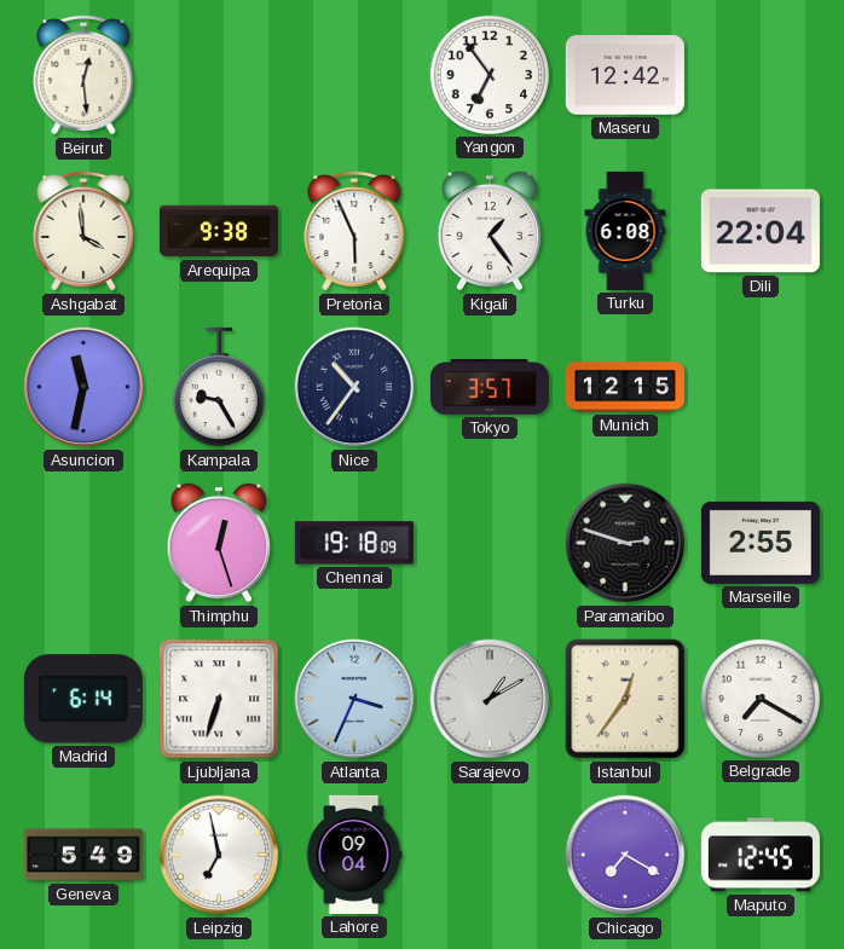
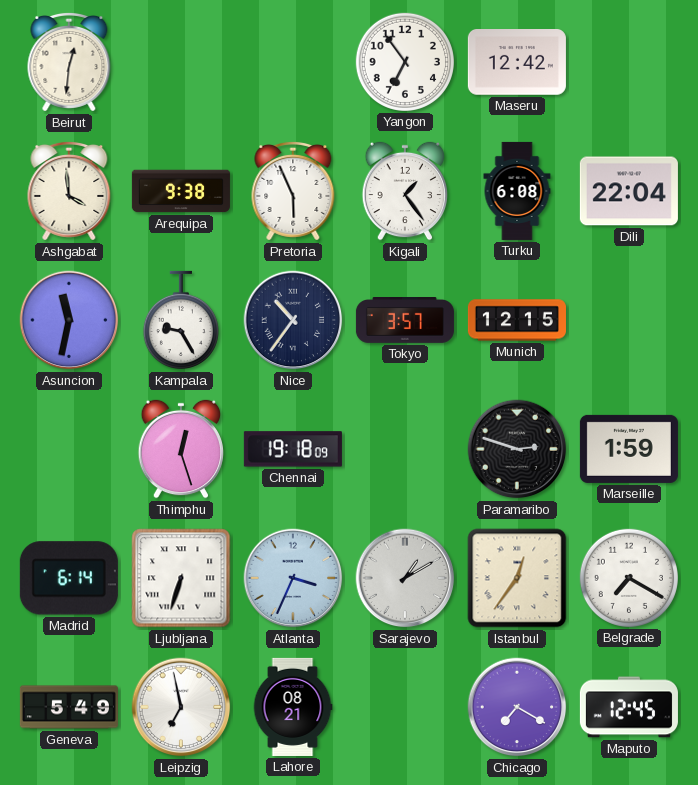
Beirut: 12:29 -> 12:31 (69, 62)
Marseille: 2:55 -> 1:59 (629, 449)
Lahore: 09:04 -> 08:21 (293, 707)
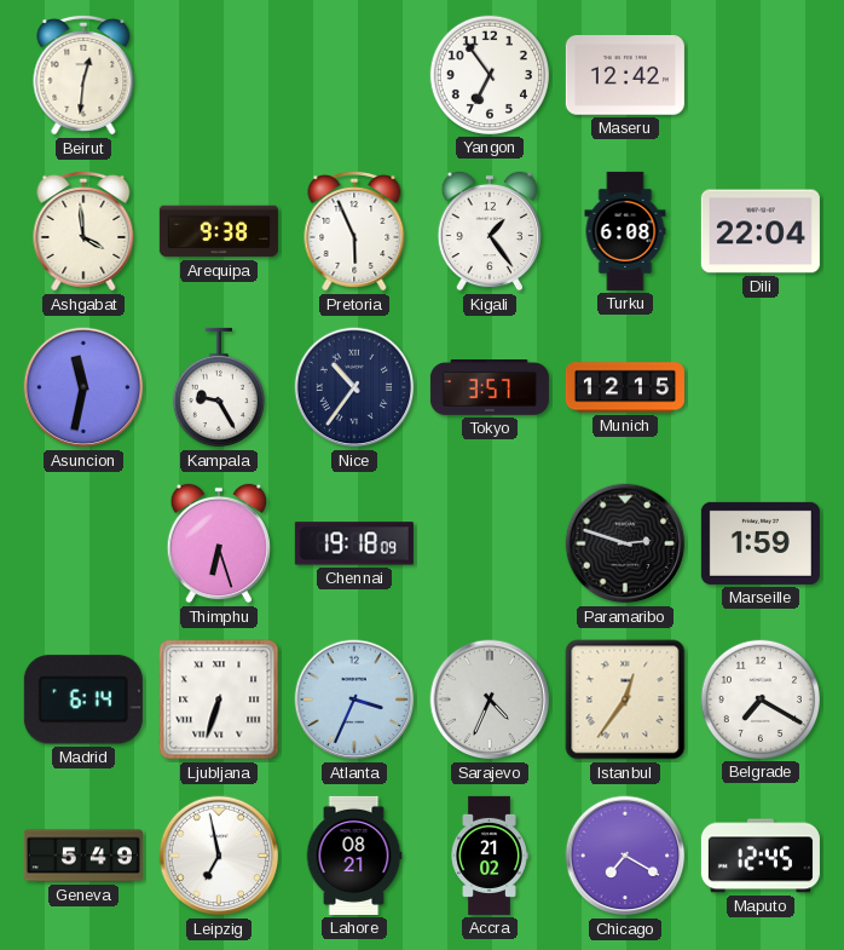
Thimphu: 12:27 -> 6:27 (218, 543)
Sarajevo: 1:10 -> 4:34 (490, 699)
Accra: none -> 21:02 (490, 856)
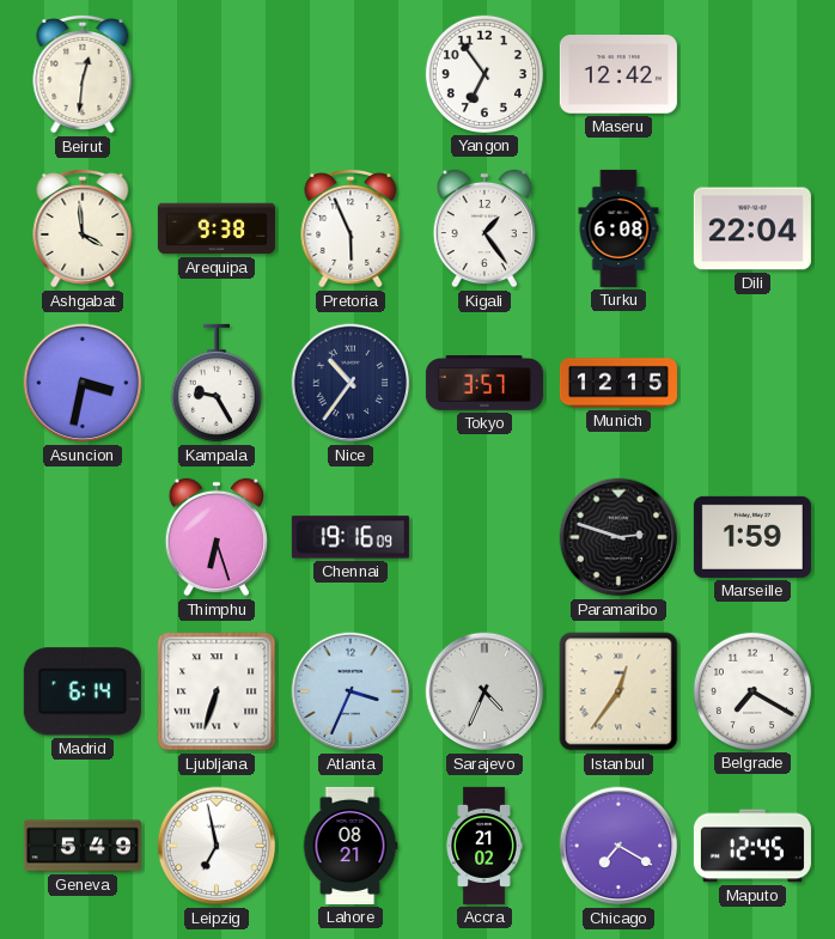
Asuncion: 11:32 -> 3:32 (83, 383)
Chennai: 19:18 -> 19:16 (351, 537)
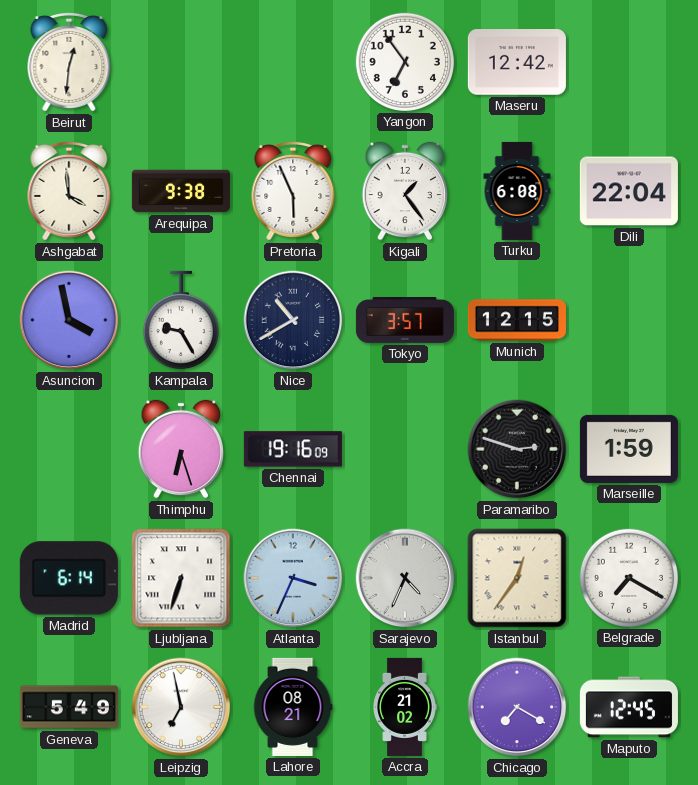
Asuncion: 3:32 -> 3:58 (69, 320)
Nice: 10:36 -> 10:40 (293, 320)
